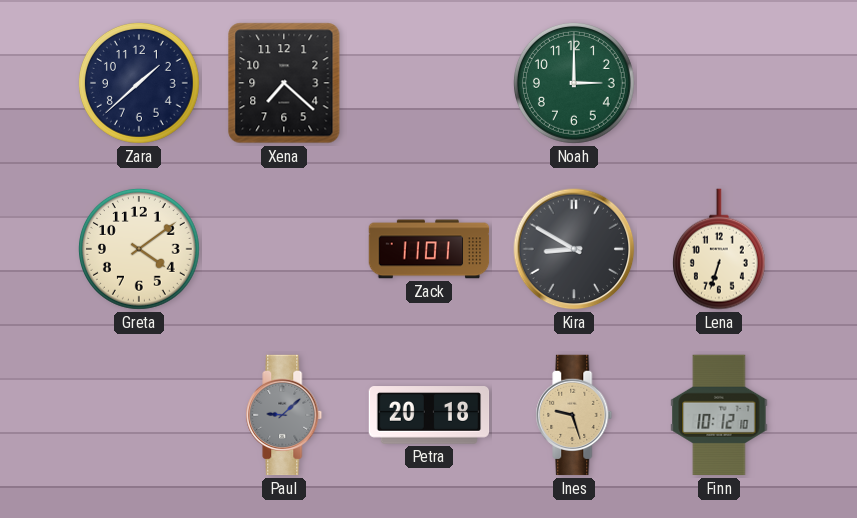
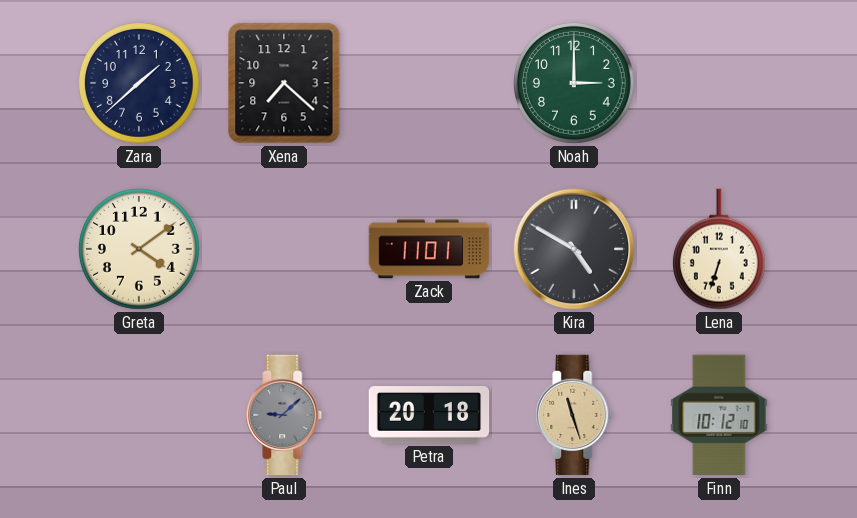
Kira: 8:50 -> 4:50 (574, 249)
Ines: 9:27 -> 11:27 (574, 415)
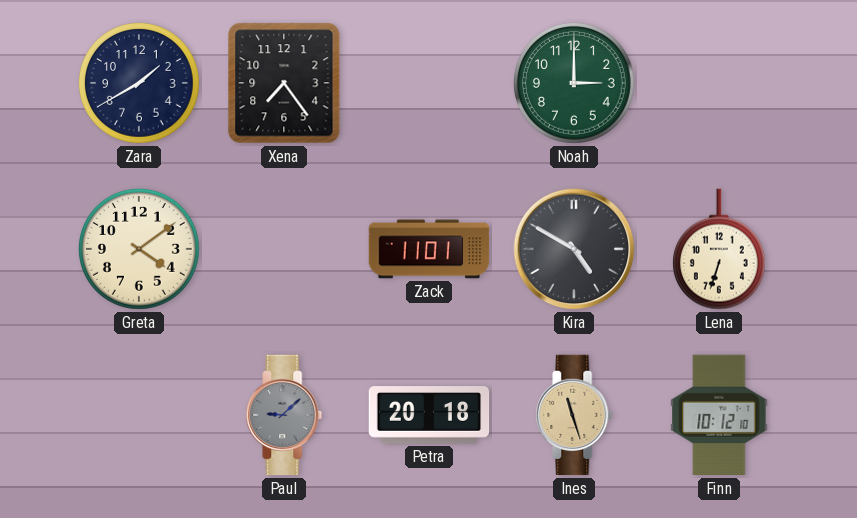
Zara: 1:38 -> 1:40 (139, 83)
Xena: 7:22 -> 7:24 (284, 83)
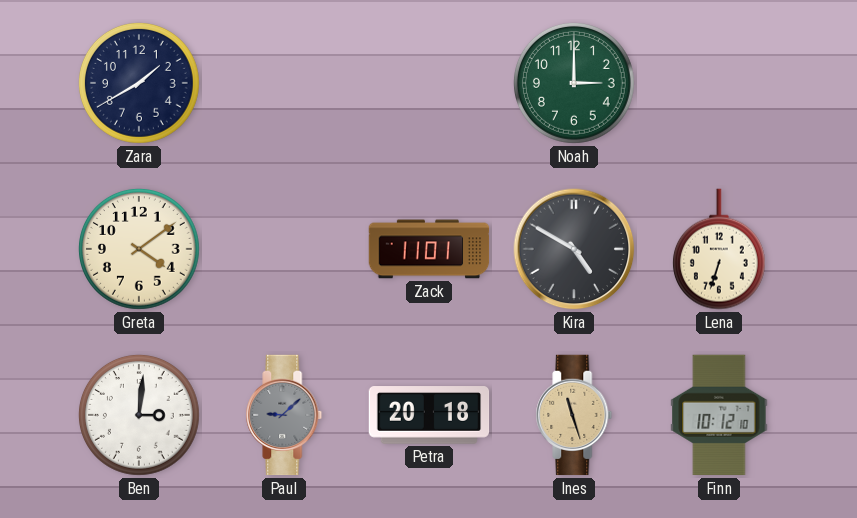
Xena: 7:24 -> none (284, 83)
Ben: none -> 3:01 (139, 415)
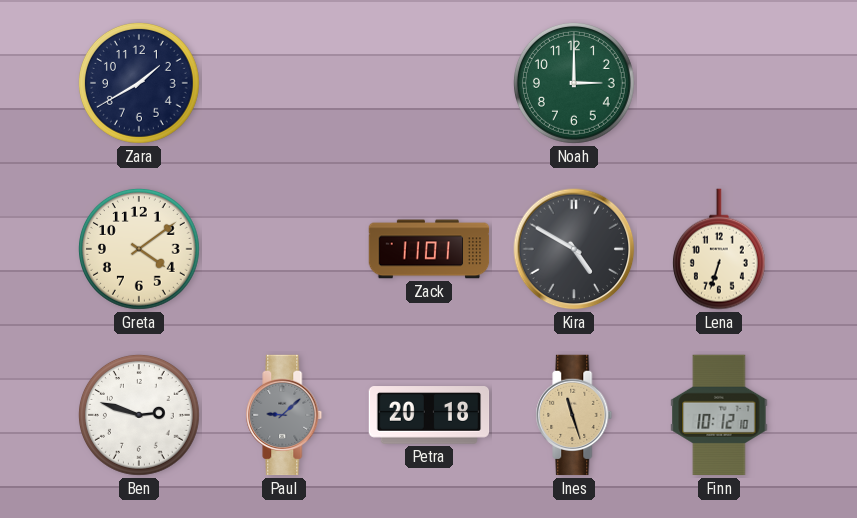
Ben: 3:01 -> 2:48 (139, 415)
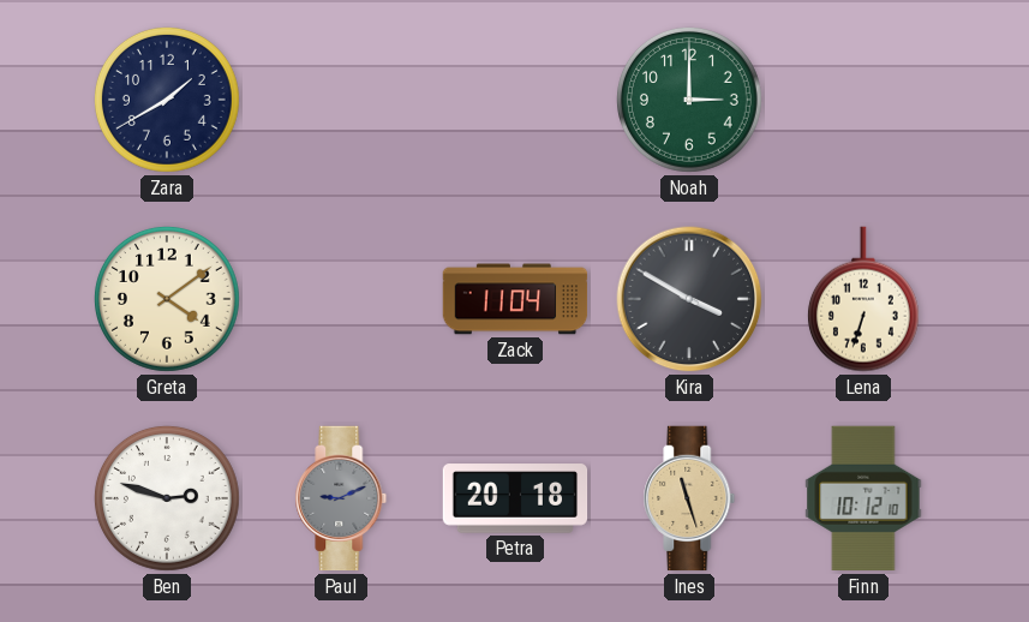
Zack: 11:01 -> 11:04 (515, 299)
Kira: 4:50 -> 3:50 (689, 299)
Paul: 9:08 -> 9:11 (341, 498)
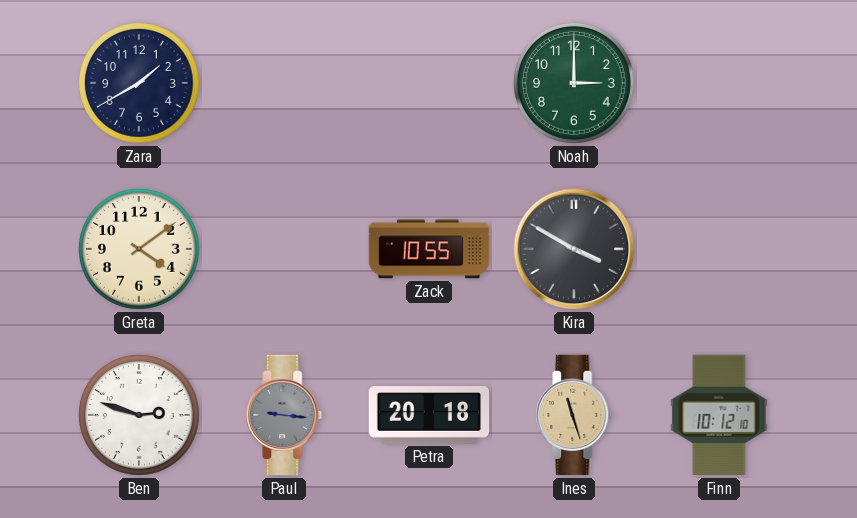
Zack: 11:04 -> 10:55 (429, 249)
Lena: 6:33 -> none (863, 299)
Paul: 9:11 -> 9:16 (284, 415)
